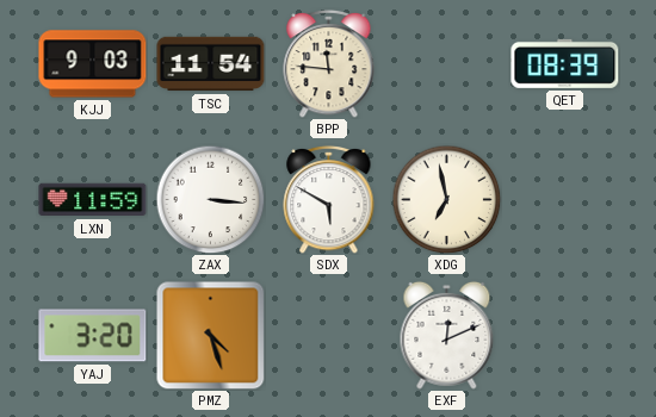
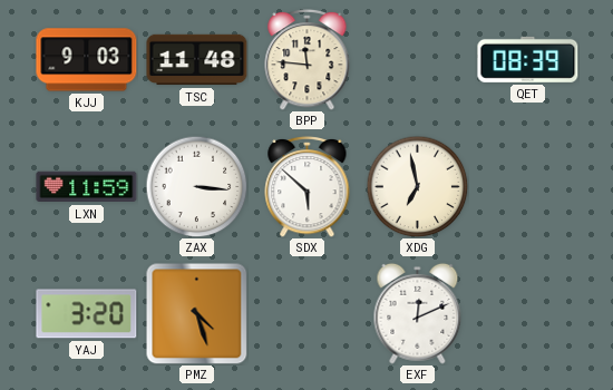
TSC: 11:54 -> 11:48 (197, 60)
SDX: 5:50 -> 5:52 (308, 186)
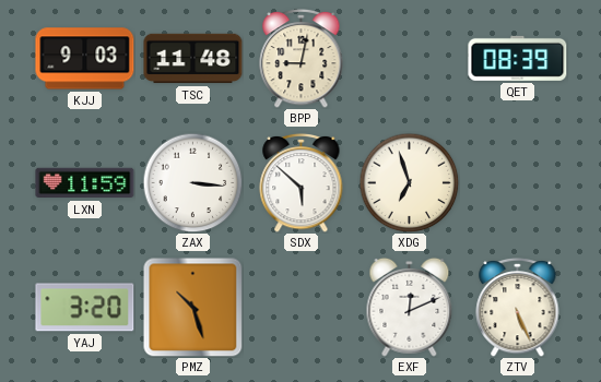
BPP: 11:46 -> 9:02 (302, 58)
XDG: 6:58 -> 6:57 (409, 182)
PMZ: 4:27 -> 10:27 (192, 307)
ZTV: none -> 5:26 (518, 307)
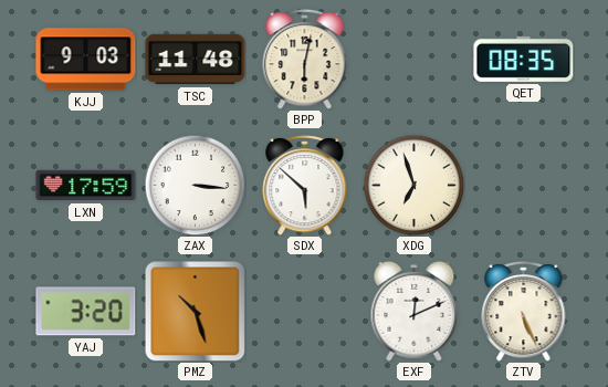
BPP: 9:02 -> 6:02 (305, 59)
QET: 08:39 -> 08:35 (524, 59)
LXN: 11:59 -> 17:59 (86, 186)
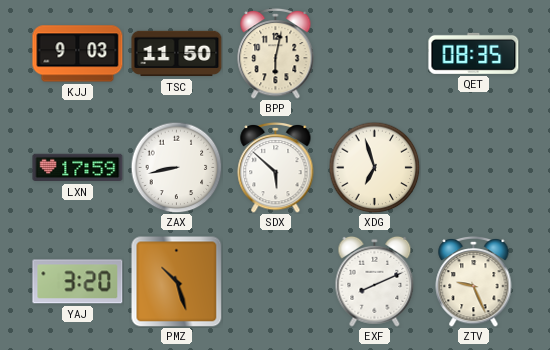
TSC: 11:48 -> 11:50 (177, 54)
ZAX: 3:16 -> 8:43 (176, 167)
EXF: 12:11 -> 8:11 (375, 281)
ZTV: 5:26 -> 9:26 (474, 281)
